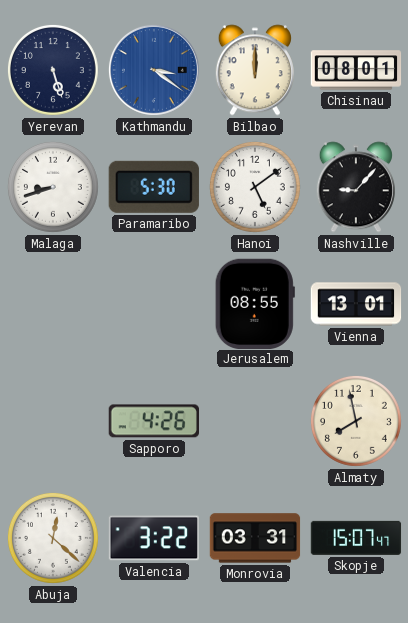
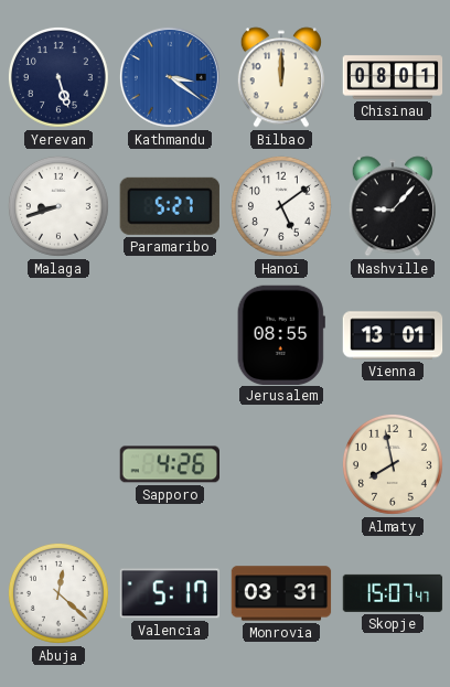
Paramaribo: 5:30 -> 5:27 (170, 206)
Valencia: 3:22 -> 5:17 (169, 593)
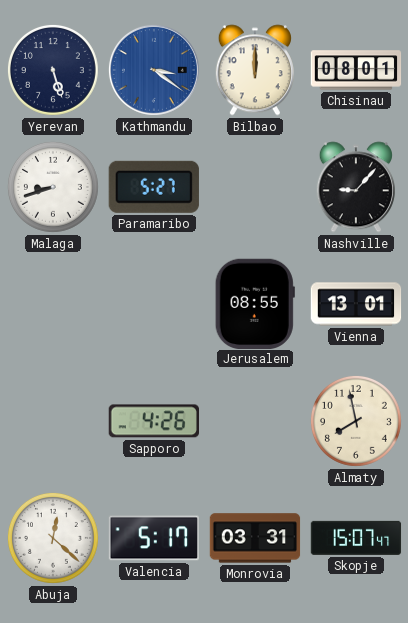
Hanoi: 5:09 -> none (281, 206)
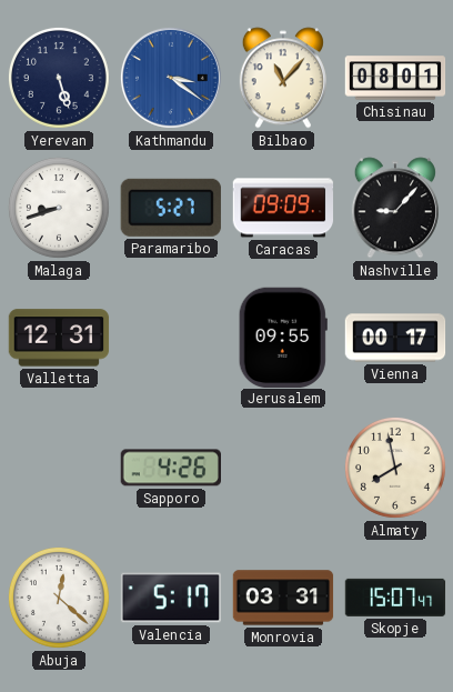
Bilbao: 12:00 -> 11:07 (283, 78)
Caracas: none -> 09:09 (283, 208)
Valletta: none -> 12:31 (59, 338)
Jerusalem: 08:55 -> 09:55 (283, 337)
Vienna: 13:01 -> 00:17 (395, 338)
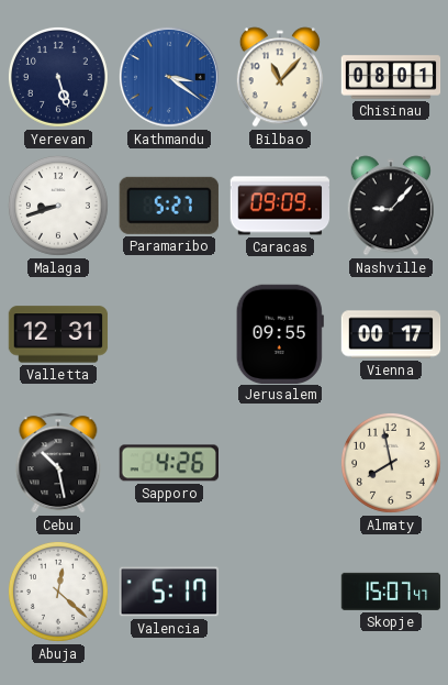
Cebu: none -> 10:28 (58, 463)
Monrovia: 03:31 -> none (283, 598)
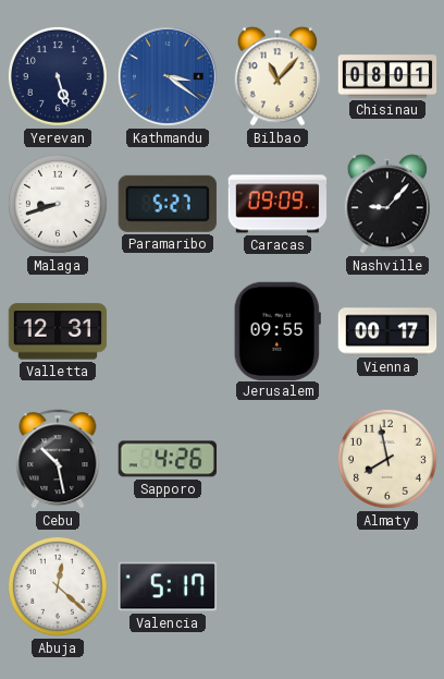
Skopje: 15:07 -> none (391, 592)
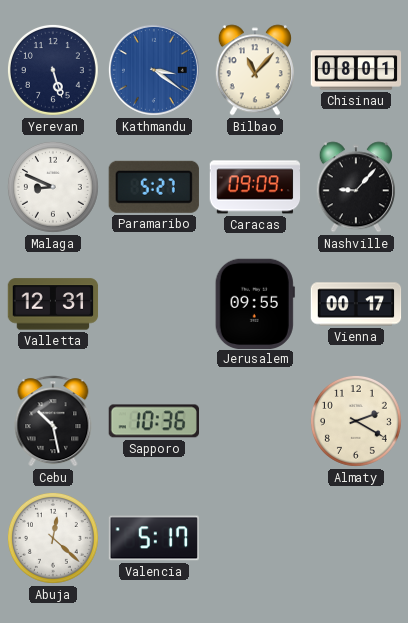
Malaga: 8:42 -> 8:49 (53, 187)
Sapporo: 4:26 -> 10:36 (153, 421)
Almaty: 7:58 -> 2:20 (356, 421)
